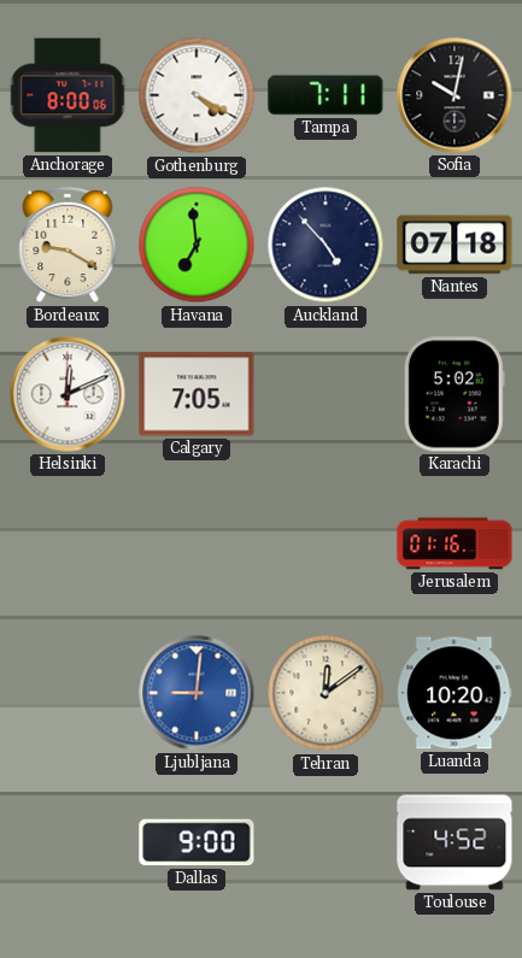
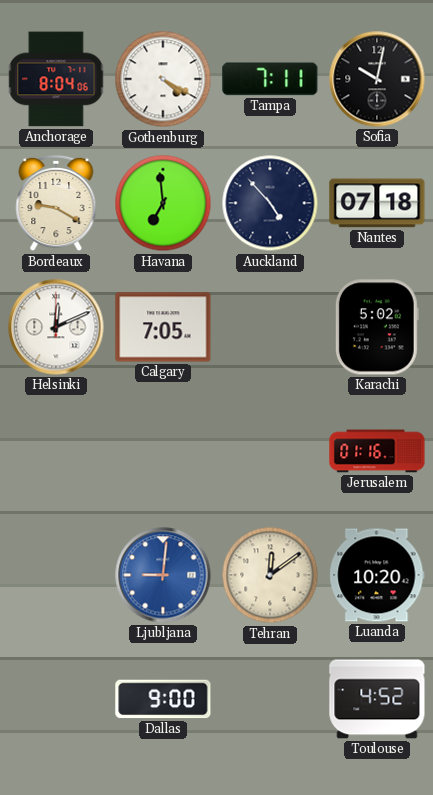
Anchorage: 8:00 -> 8:04 (56, 79)
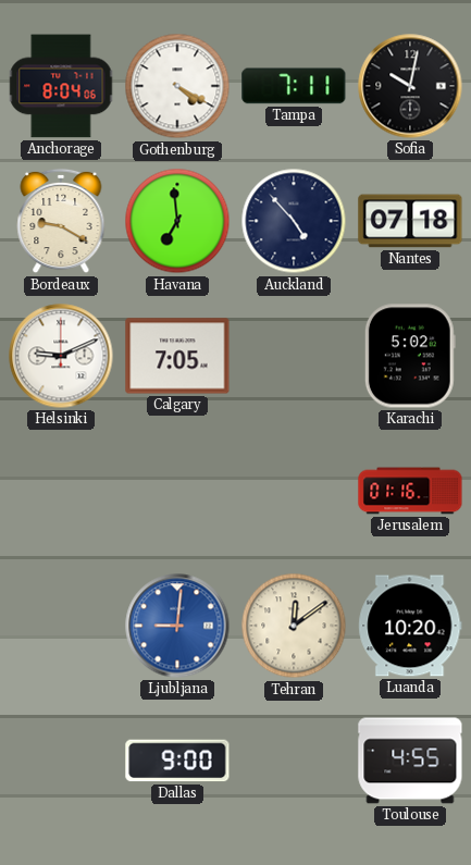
Helsinki: 12:11 -> 9:11 (61, 356)
Toulouse: 4:52 -> 4:55 (410, 761)
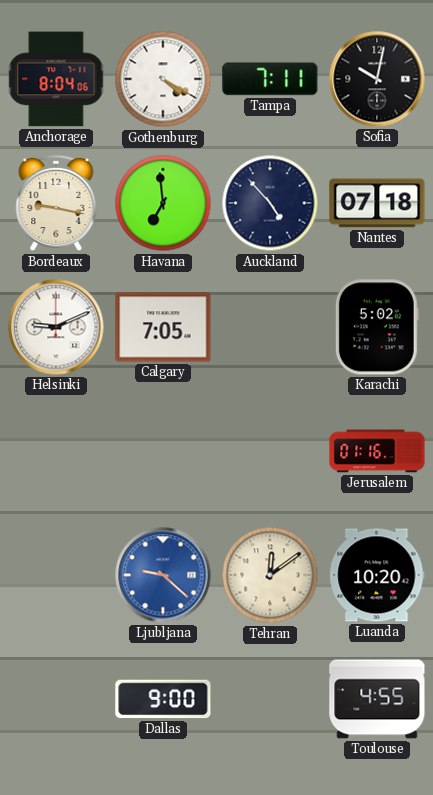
Bordeaux: 9:20 -> 9:17 (56, 203)
Ljubljana: 9:01 -> 9:22 (163, 575)
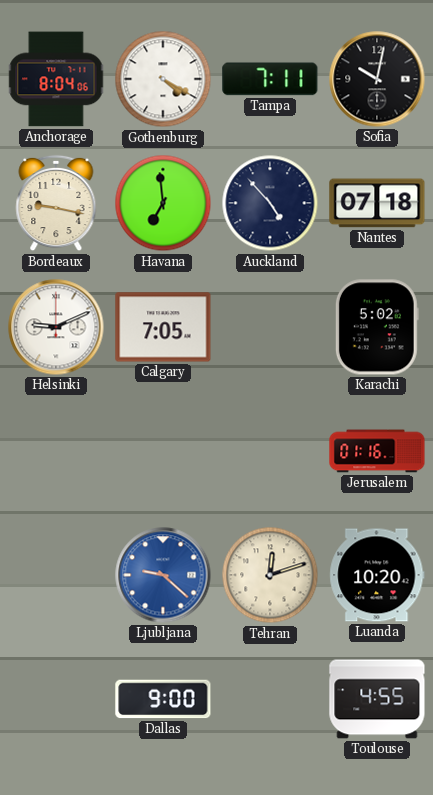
Tehran: 12:09 -> 12:12 (270, 575)
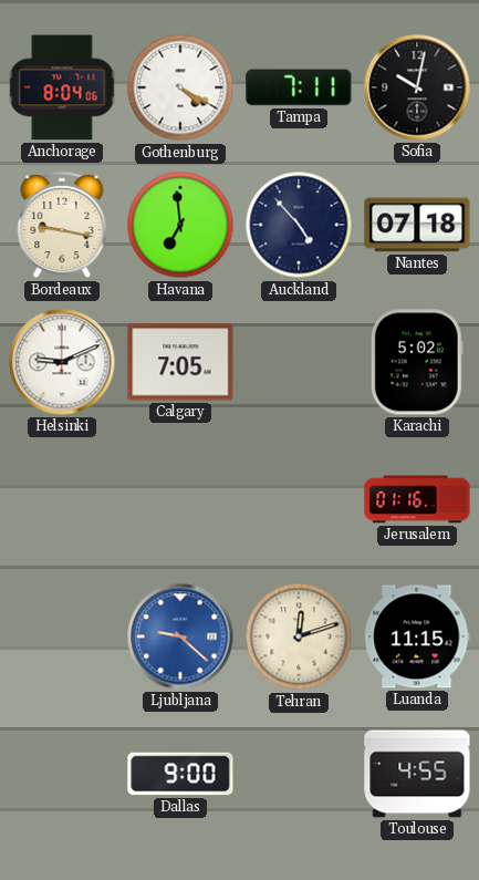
Luanda: 10:20 -> 11:15 (417, 636)
